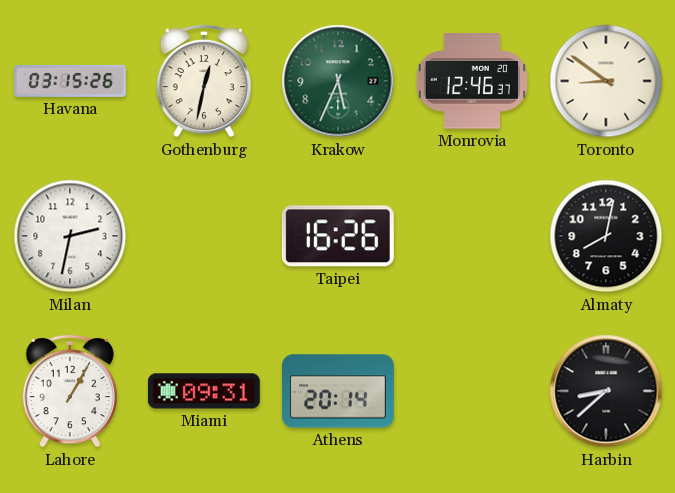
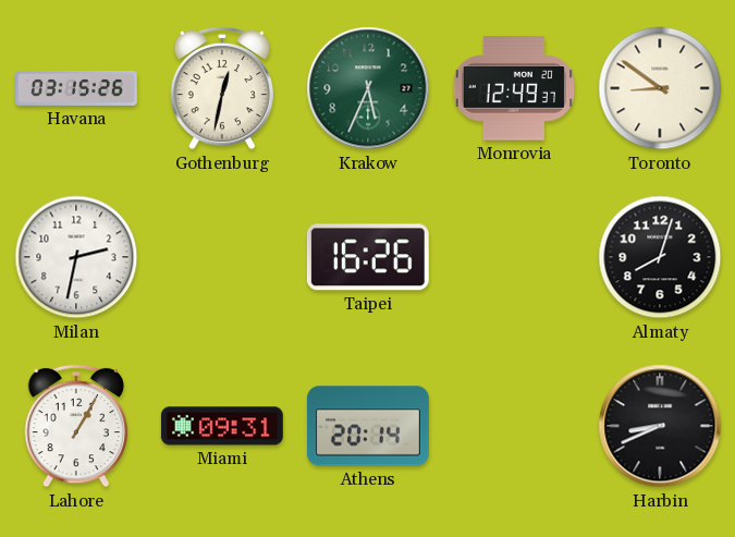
Monrovia: 12:46 -> 12:49 (514, 88)
Almaty: 8:02 -> 8:03 (660, 257)
Harbin: 8:38 -> 8:41 (660, 426)
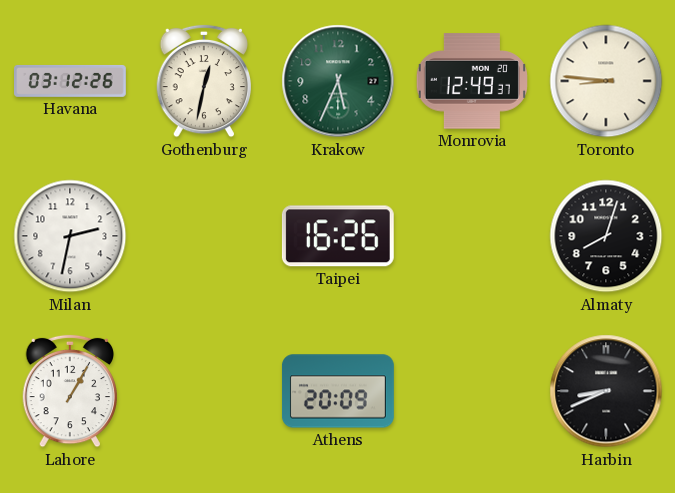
Havana: 03:15 -> 03:12 (71, 81)
Toronto: 8:51 -> 8:46 (606, 81)
Miami: 09:31 -> none (222, 426)
Athens: 20:14 -> 20:09 (338, 391)
